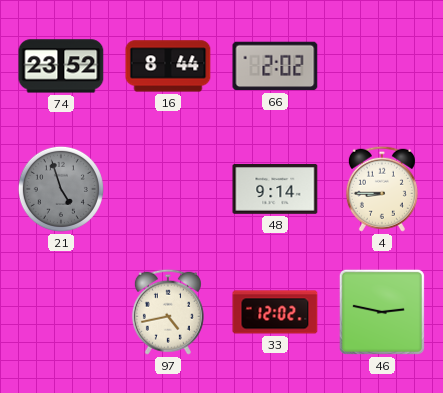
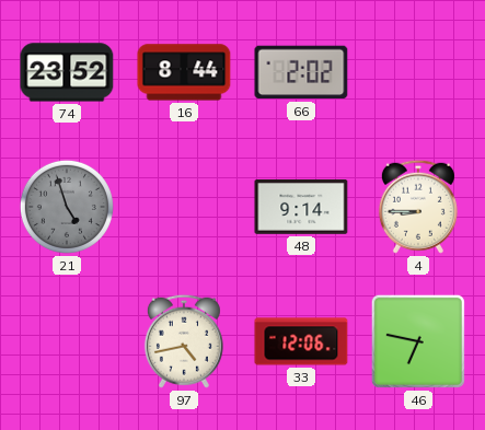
33: 12:02 -> 12:06 (301, 341)
46: 2:47 -> 6:47 (418, 341)
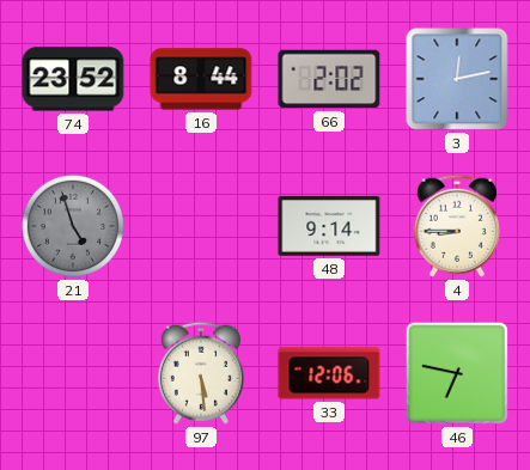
3: none -> 12:13 (457, 79)
97: 4:43 -> 5:29 (201, 373)
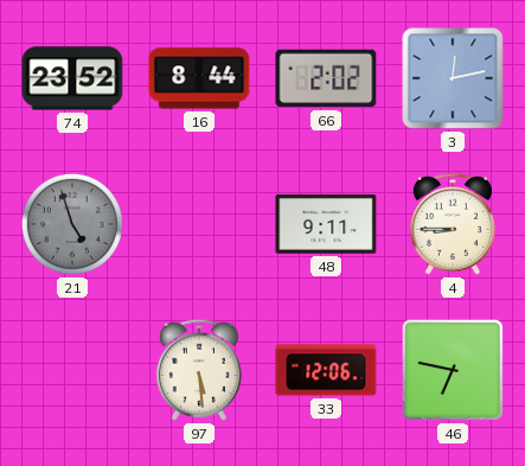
48: 9:14 -> 9:11 (326, 225)
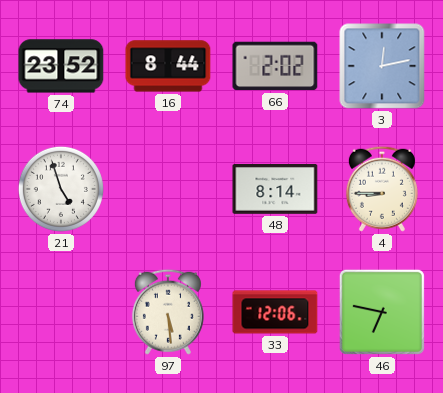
21 dial: grey -> white (61, 189)
48: 9:11 -> 8:14 (275, 190)
